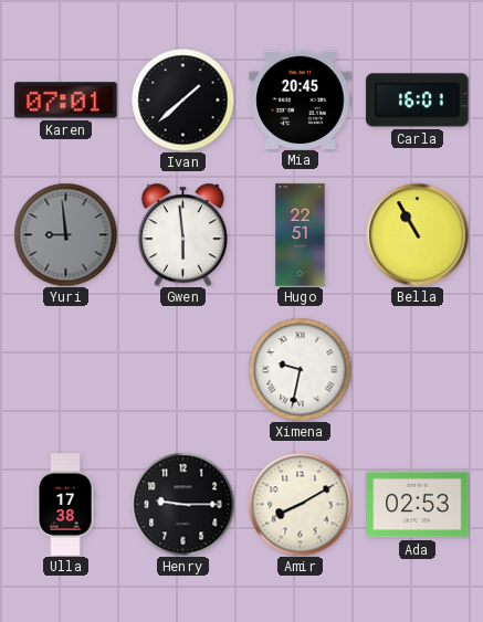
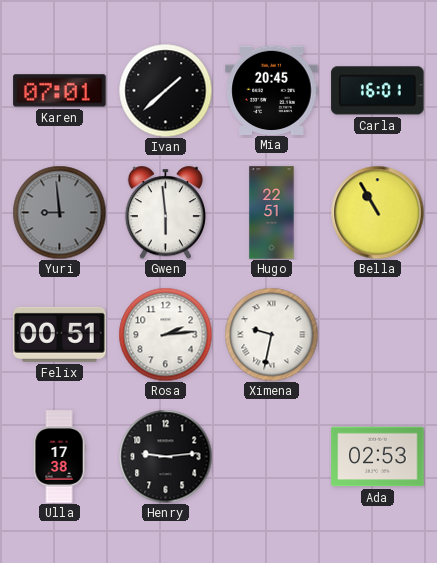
Felix: none -> 00:51 (60, 334)
Rosa: none -> 2:14 (165, 334)
Henry: 9:15 -> 9:14 (165, 456)
Amir: 8:10 -> none (300, 504)
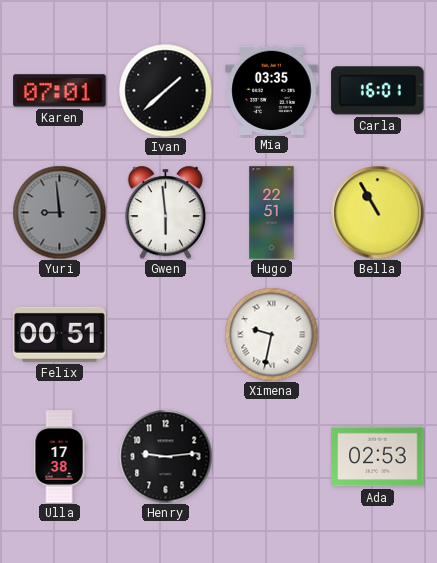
Mia: 20:45 -> 03:35 (272, 90)
Rosa: 2:14 -> none (165, 334)
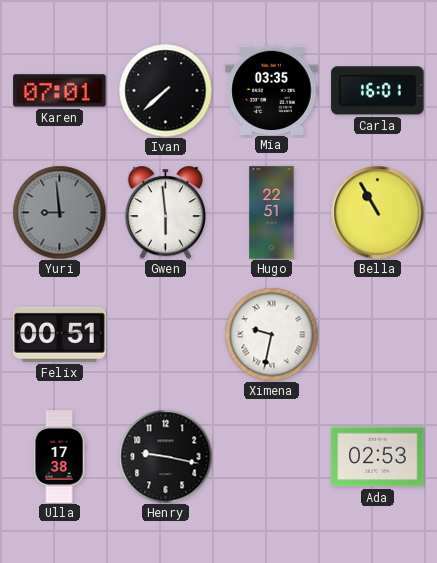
Ivan: 1:38 -> 7:38 (165, 90)
Henry: 9:14 -> 9:17 (165, 456)
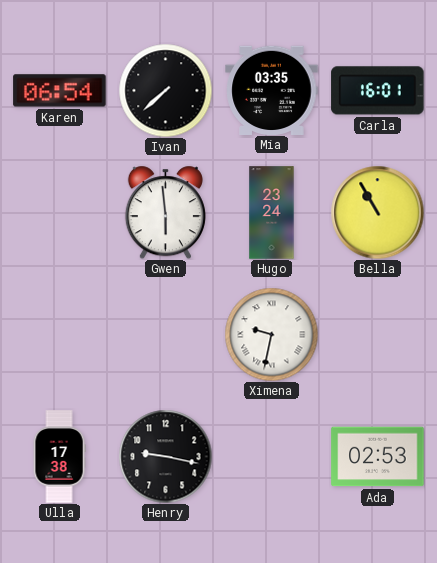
Karen: 07:01 -> 06:54 (60, 91)
Yuri: 8:59 -> none (59, 212)
Hugo: 22:51 -> 23:24 (272, 213)
Felix: 00:51 -> none (60, 334)
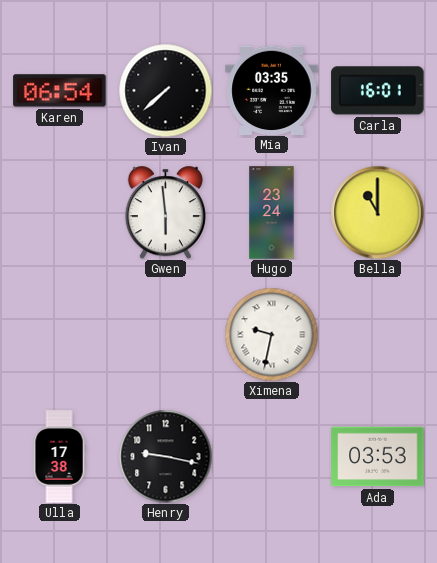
Bella: 10:55 -> 11:00 (377, 212)
Ada: 02:53 -> 03:53 (378, 457)
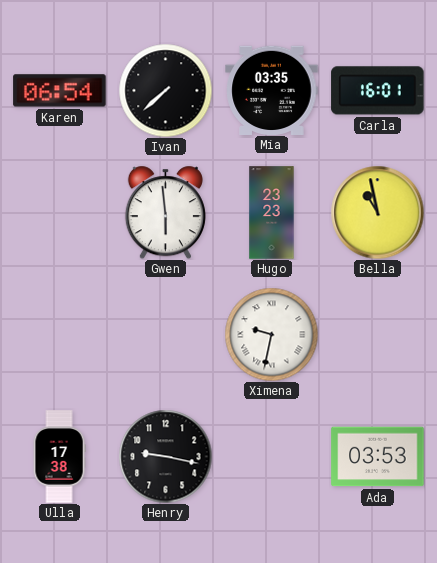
Hugo: 23:24 -> 23:23 (272, 213)
Bella: 11:00 -> 10:58 (377, 212)
